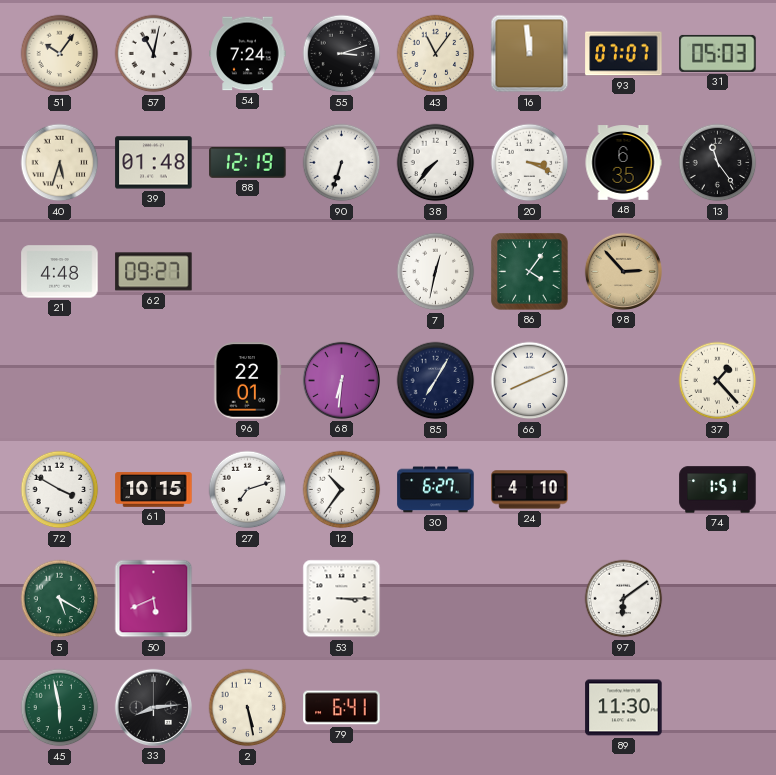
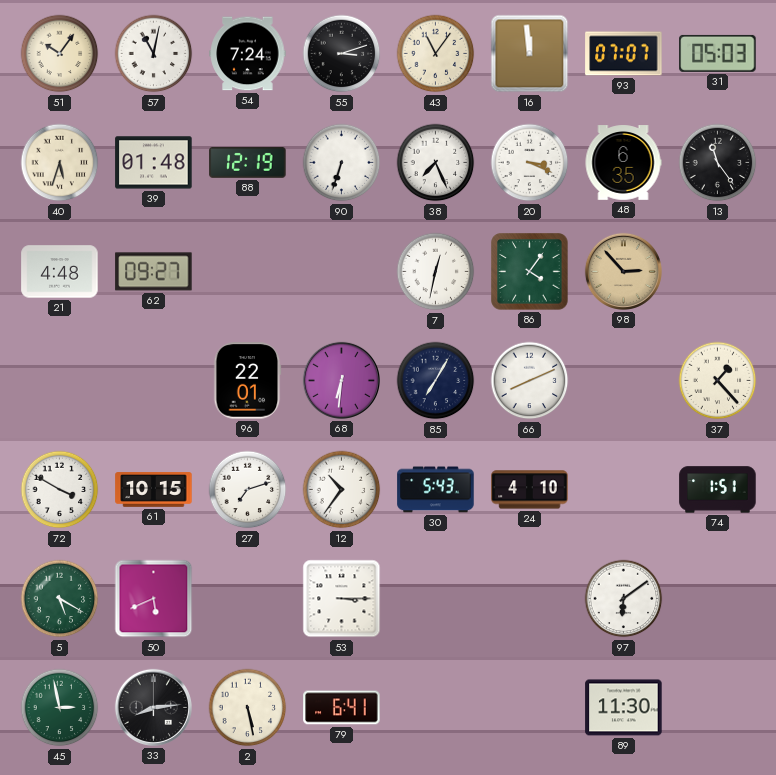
38: 7:37 -> 7:26 (436, 163)
30: 6:27 -> 5:43 (436, 490)
45: 5:58 -> 2:58 (60, 708)
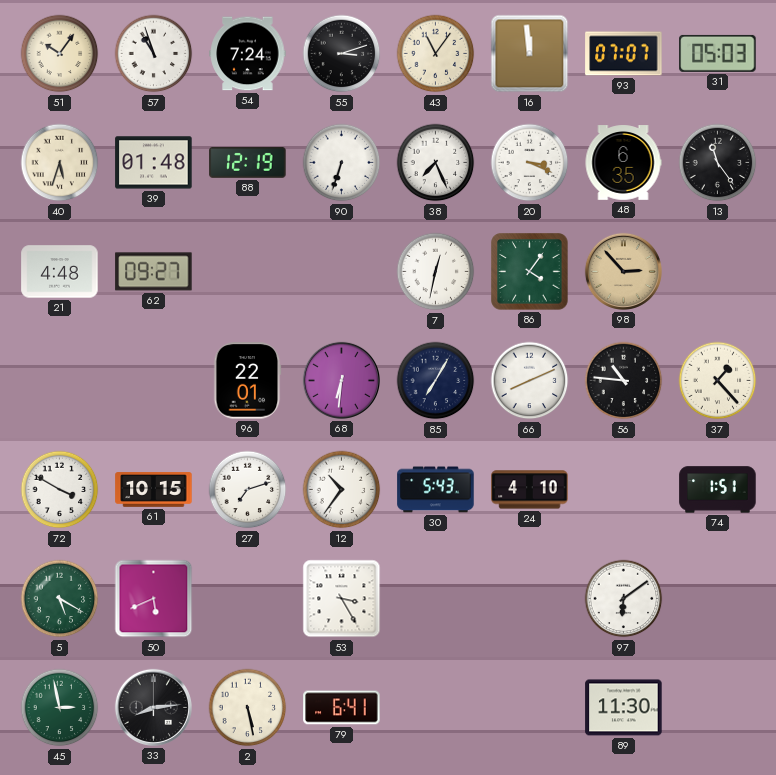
57: 11:02 -> 10:57 (154, 54)
56: none -> 10:46 (624, 381)
53: 3:15 -> 3:25 (342, 599)
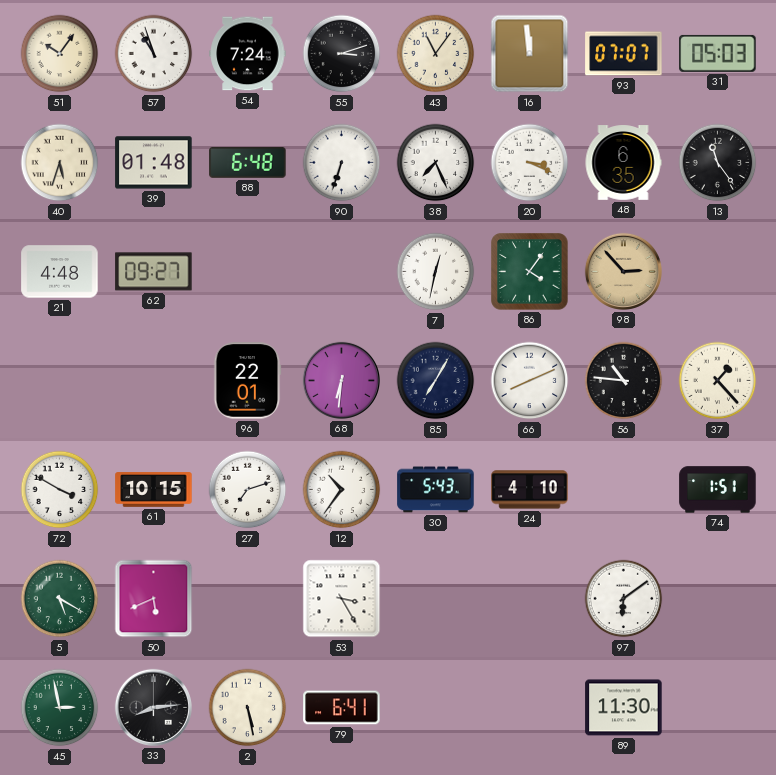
88: 12:19 -> 6:48 (248, 162)
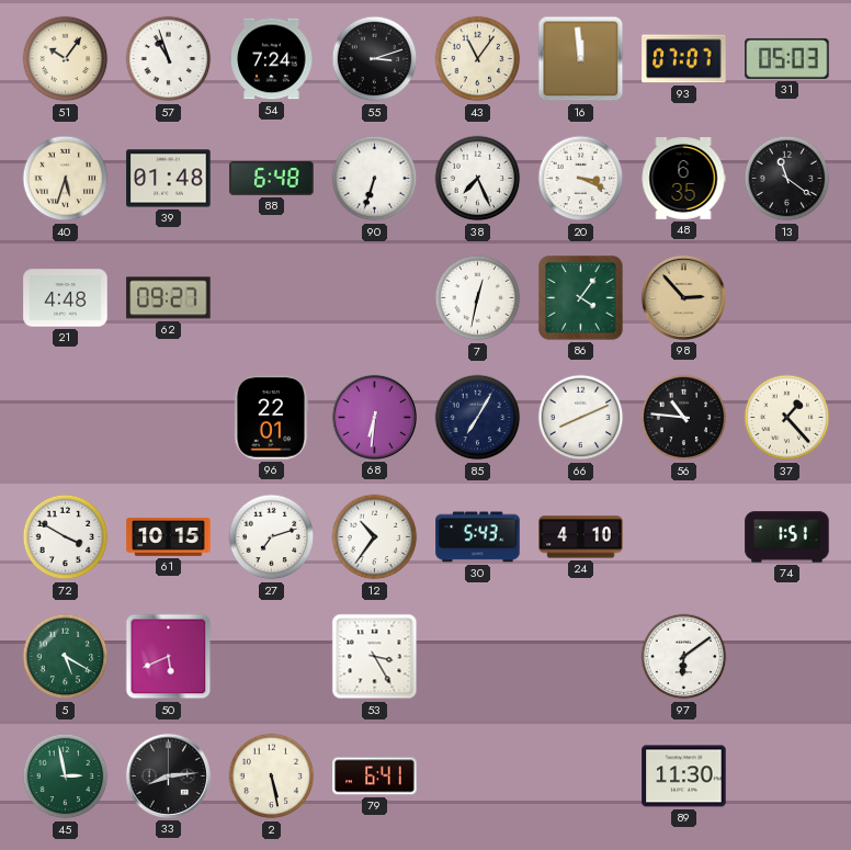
13: 11:24 -> 11:21 (787, 179)
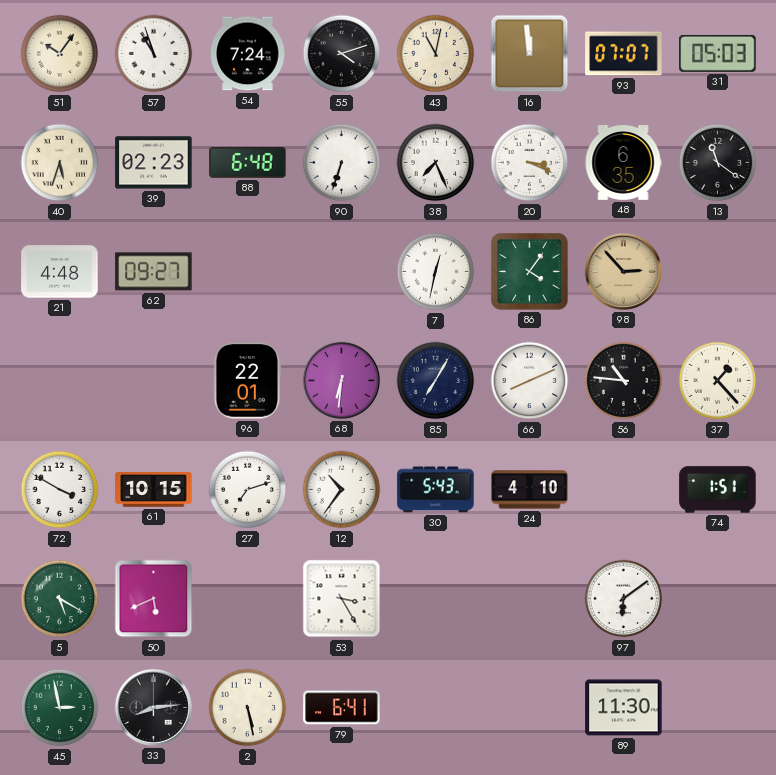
55: 3:12 -> 4:12 (342, 54)
43: 11:06 -> 11:02 (436, 54)
39: 01:48 -> 02:23 (154, 163)
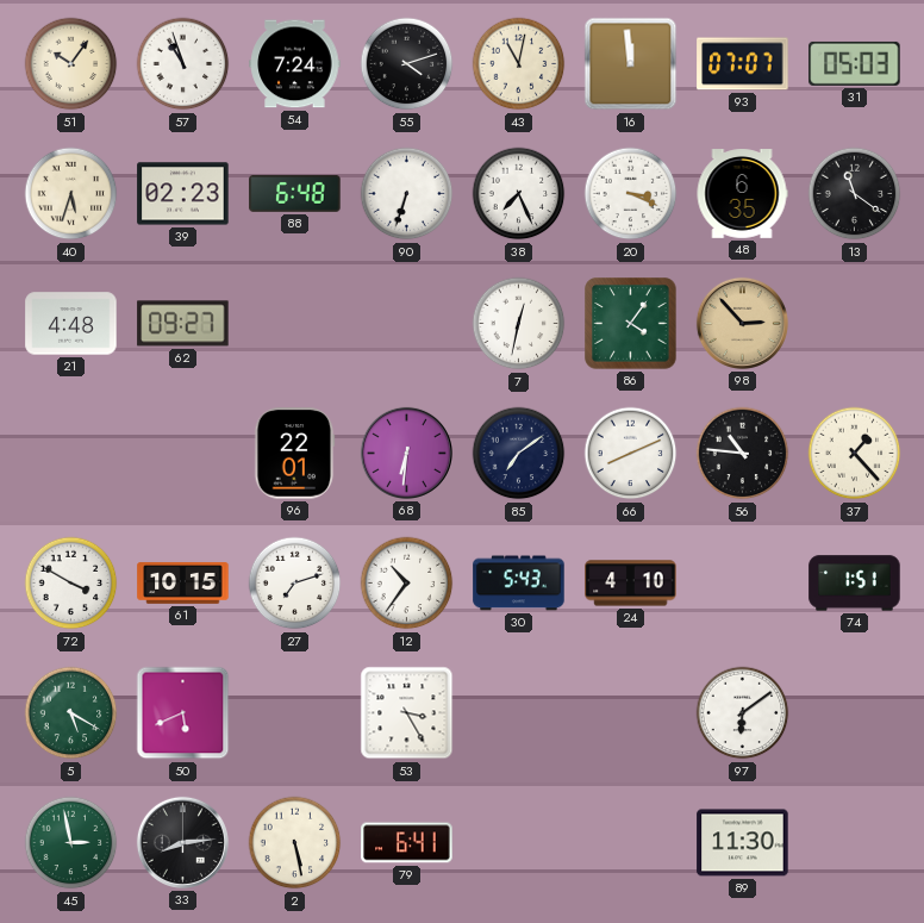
85: 7:05 -> 7:09 (519, 454)
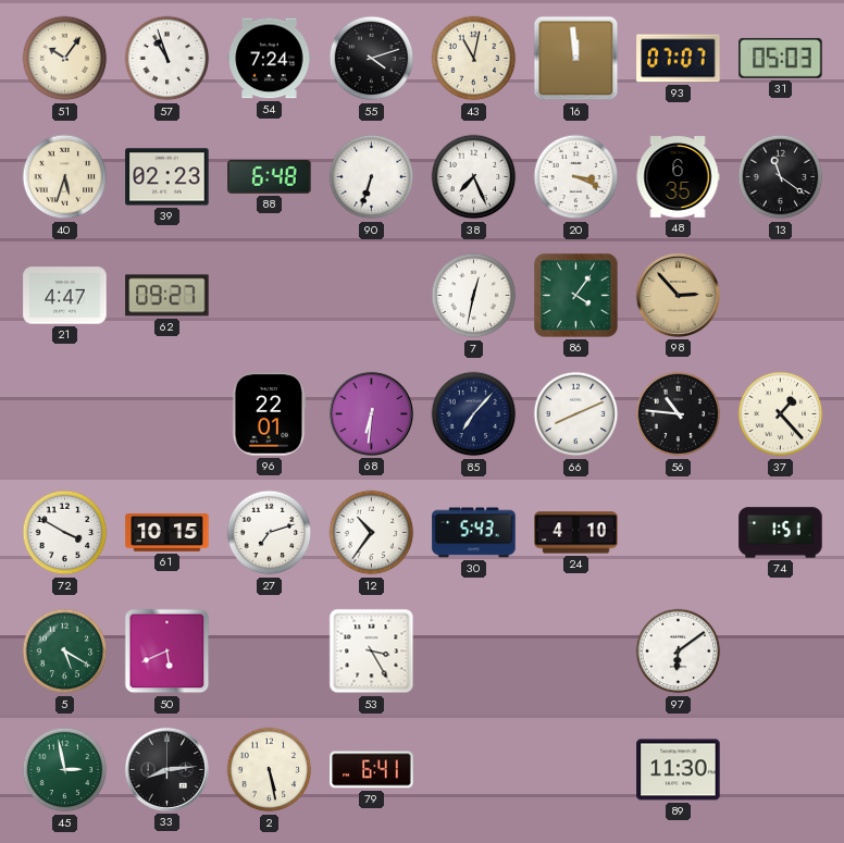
21: 4:48 -> 4:47 (65, 296)
85: 7:09 -> 7:07 (474, 414)
